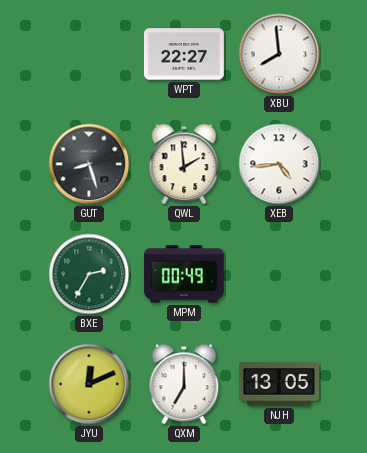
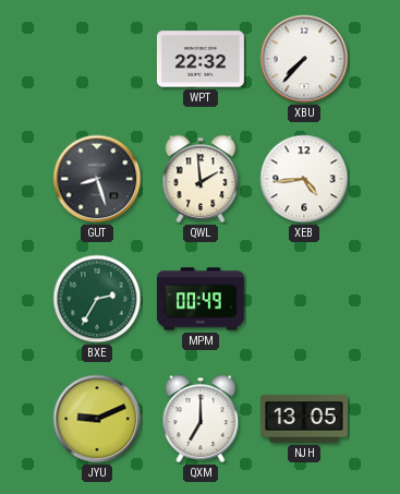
WPT: 22:27 -> 22:32 (201, 59)
XBU: 7:59 -> 7:37 (304, 59)
JYU: 12:11 -> 9:11 (97, 419)
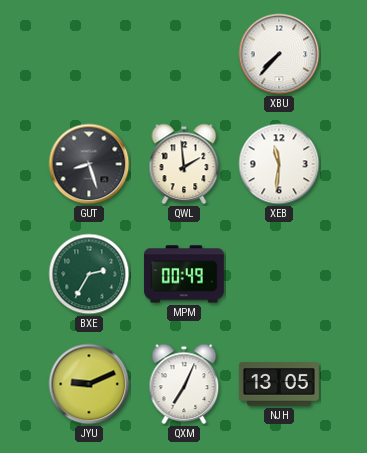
WPT: 22:32 -> none (201, 59)
XEB: 4:44 -> 11:31 (279, 164)
QXM: 7:00 -> 7:04 (184, 384)
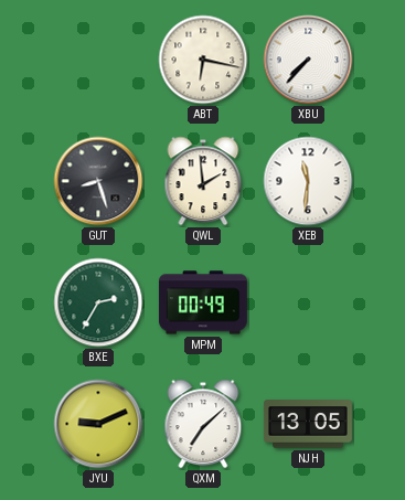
ABT: none -> 6:17 (203, 60)
QXM: 7:04 -> 7:08 (203, 424)
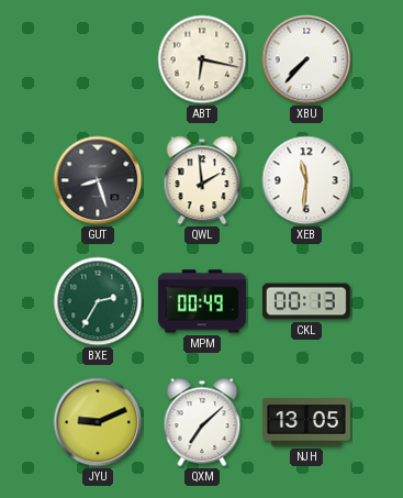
CKL: none -> 00:13 (306, 301)
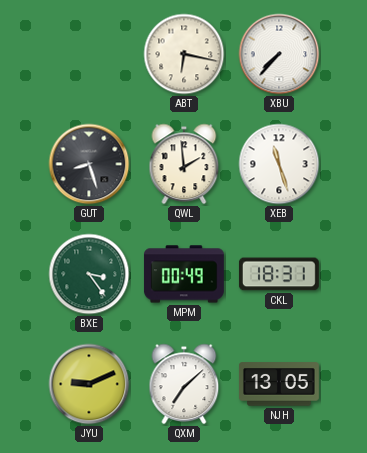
XEB: 11:31 -> 11:27 (279, 164)
BXE: 2:35 -> 3:24 (89, 274)
CKL: 00:13 -> 18:31 (279, 274)
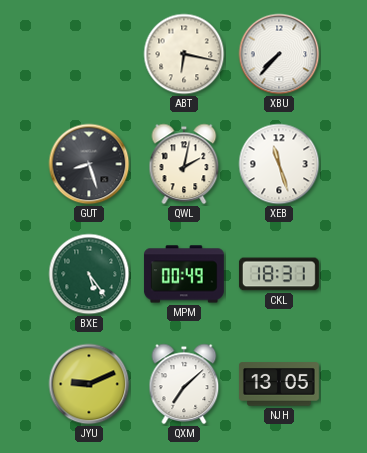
QWL: 1:59 -> 2:02 (184, 164)
BXE: 3:24 -> 5:24 (89, 274)
